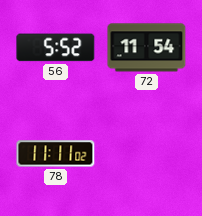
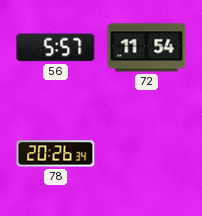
56: 5:52 -> 5:57 (56, 48)
78: 11:11 -> 20:26 (56, 154)
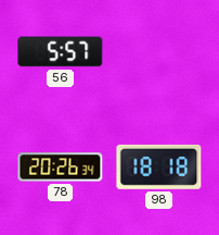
72: 11:54 -> none (147, 48)
98: none -> 18:18 (159, 166)
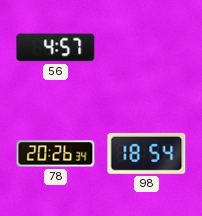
56: 5:57 -> 4:57 (56, 48)
98: 18:18 -> 18:54 (147, 153)
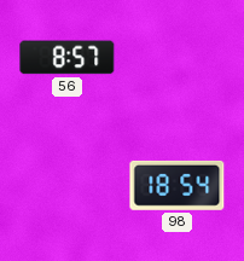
56: 4:57 -> 8:57 (68, 58)
78: 20:26 -> none (56, 154)
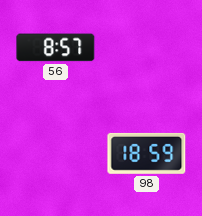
98: 18:54 -> 18:59 (147, 153)
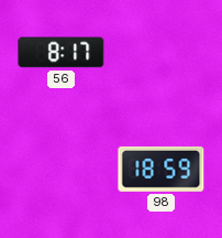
56: 8:57 -> 8:17 (62, 53)
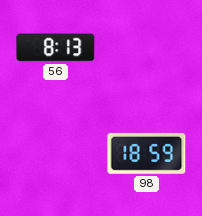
56: 8:17 -> 8:13 (56, 48)
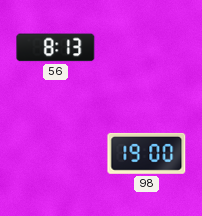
98: 18:59 -> 19:00 (147, 153)
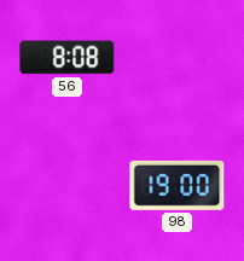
56: 8:13 -> 8:08 (68, 58)
